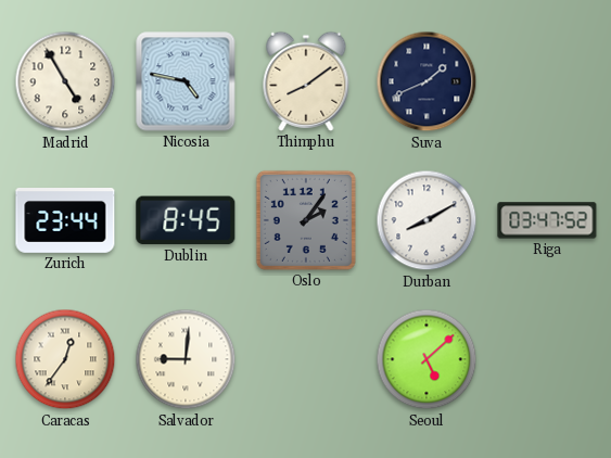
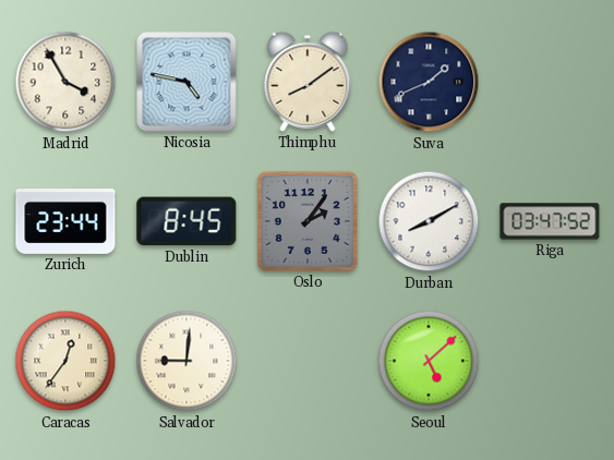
Madrid: 4:55 -> 3:55 (65, 82)
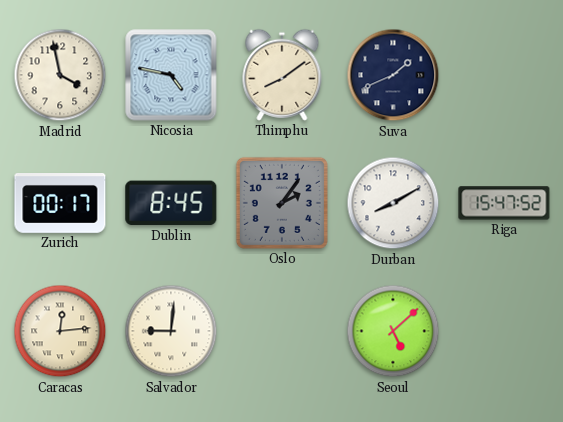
Madrid: 3:55 -> 3:58 (60, 75)
Zurich: 23:44 -> 00:17 (60, 204)
Riga: 03:47 -> 15:47 (504, 203)
Caracas: 12:36 -> 12:14 (60, 331)
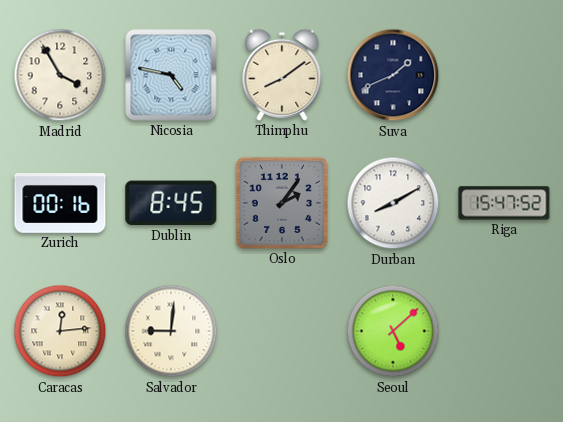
Madrid: 3:58 -> 3:55 (60, 75)
Zurich: 00:17 -> 00:16 (60, 204)
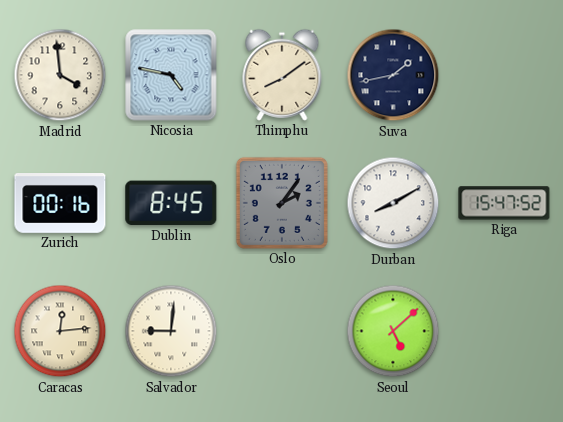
Madrid: 3:55 -> 3:59 (60, 75)
Suva: 1:41 -> 1:43 (393, 75)
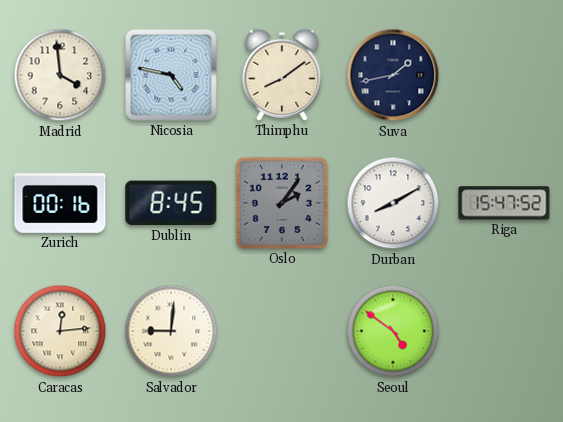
Seoul: 5:08 -> 4:51 (393, 331)
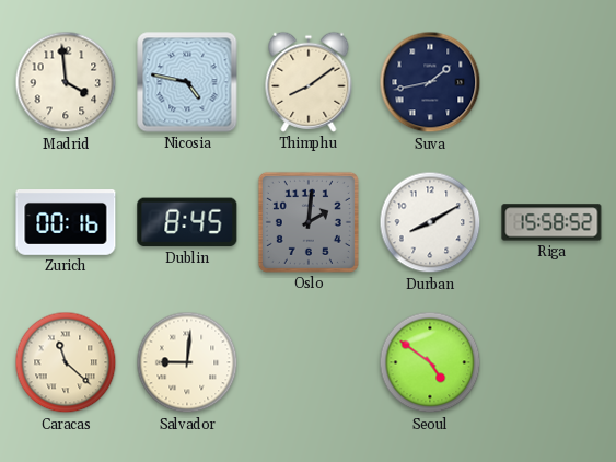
Oslo: 2:06 -> 2:01 (309, 222)
Riga: 15:47 -> 15:58 (551, 222)
Caracas: 12:14 -> 11:22 (66, 362)
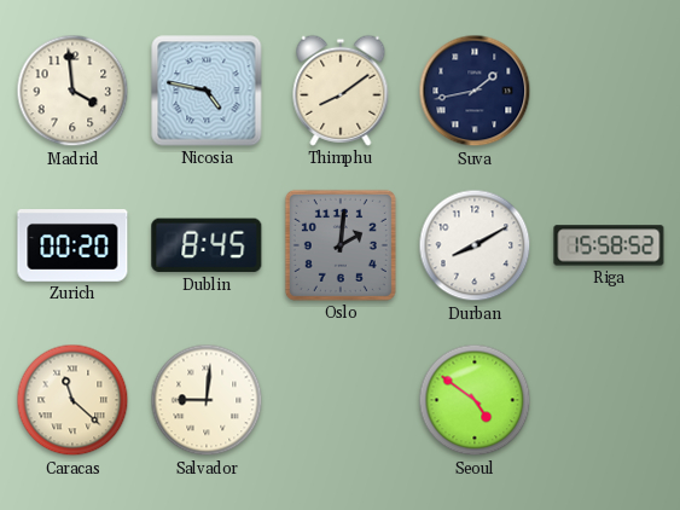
Zurich: 00:16 -> 00:20 (72, 247)
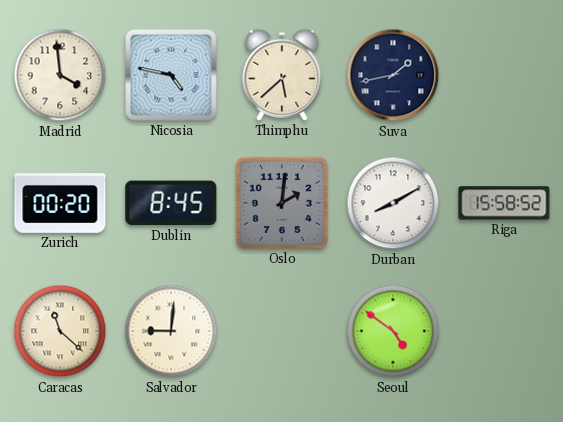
Thimphu: 8:09 -> 5:38 (282, 75)
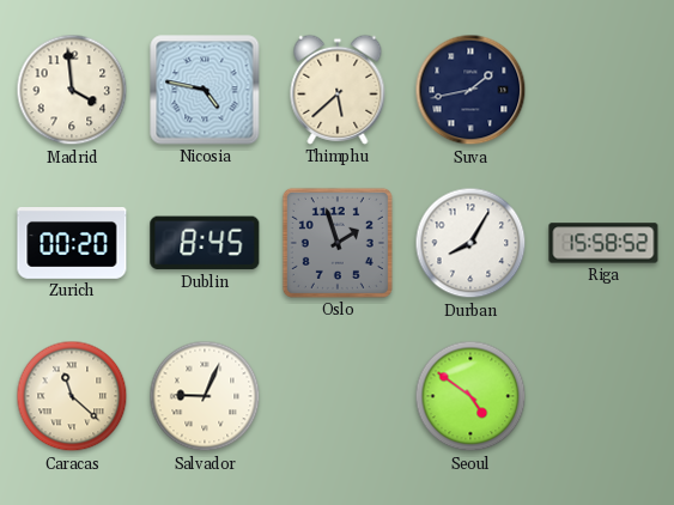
Oslo: 2:01 -> 1:57 (338, 243)
Durban: 8:10 -> 8:05 (470, 243)
Salvador: 9:01 -> 9:04 (205, 396)
